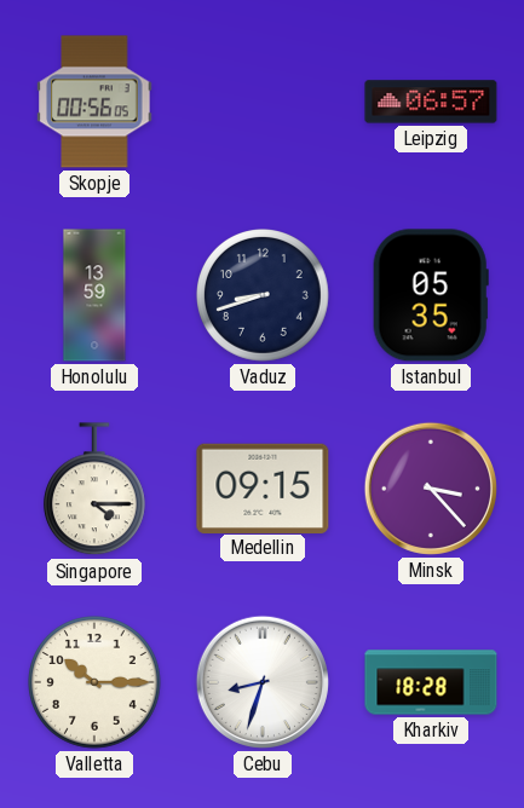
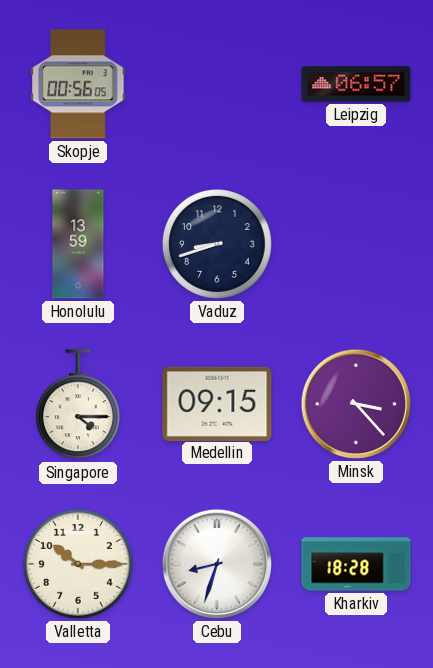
Istanbul: 05:35 -> none (431, 295)
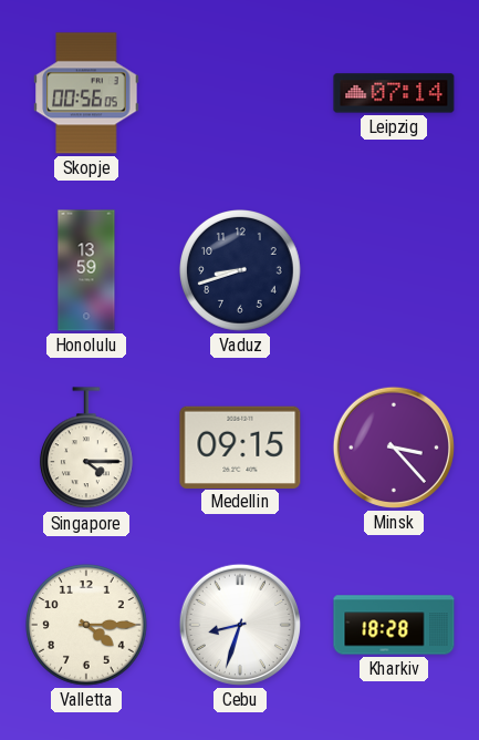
Leipzig: 06:57 -> 07:14 (394, 93)
Valletta: 10:15 -> 4:15 (87, 626)
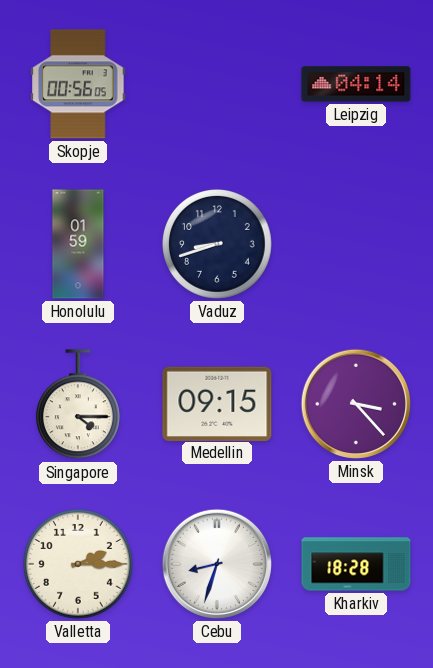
Leipzig: 07:14 -> 04:14 (356, 84)
Honolulu: 13:59 -> 01:59 (78, 244)
Valletta: 4:15 -> 2:15 (79, 565)
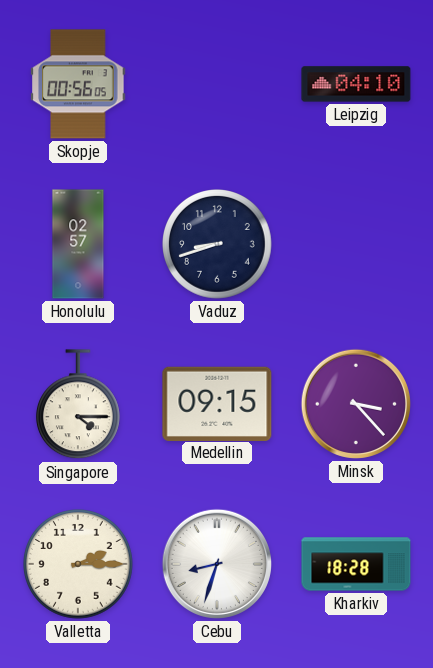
Leipzig: 04:14 -> 04:10 (356, 84)
Honolulu: 01:59 -> 02:57 (78, 244)
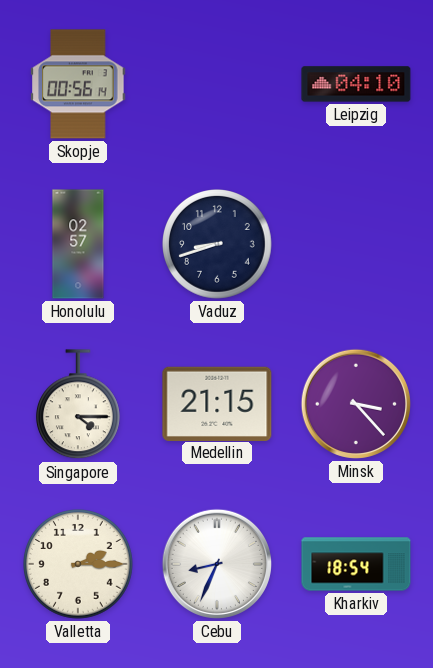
Skopje: 00:56:05 -> 00:56:14 (78, 84)
Medellin: 09:15 -> 21:15 (217, 403)
Cebu: 8:33 -> 8:34 (217, 564)
Kharkiv: 18:28 -> 18:54 (356, 564)
